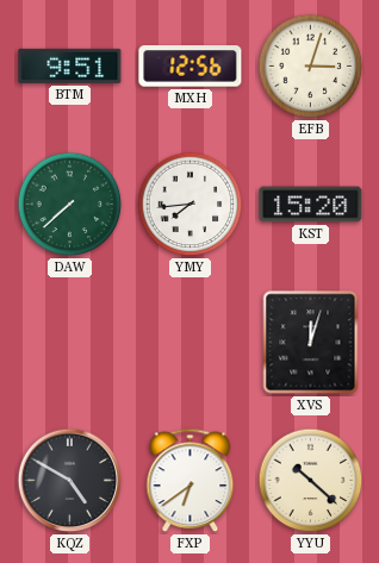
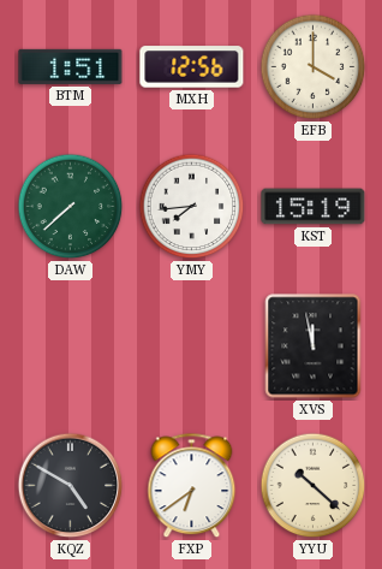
BTM: 9:51 -> 1:51 (71, 66)
EFB: 3:03 -> 4:00 (314, 67)
KST: 15:20 -> 15:19 (314, 207)
XVS: 12:03 -> 11:58 (314, 346)
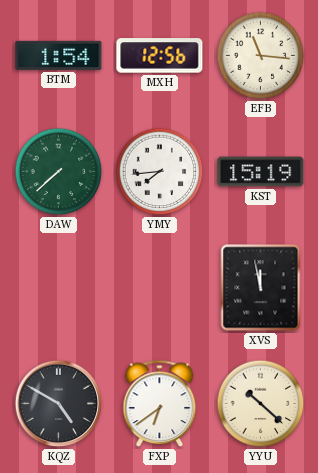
BTM: 1:51 -> 1:54 (59, 55)
EFB: 4:00 -> 11:16 (261, 56)
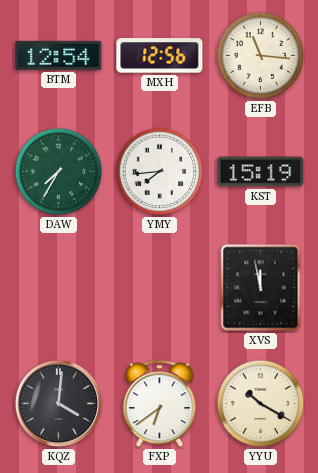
BTM: 1:54 -> 12:54 (59, 55)
DAW: 7:38 -> 7:35 (59, 172)
KQZ: 4:50 -> 4:01 (59, 404)
YYU: 10:22 -> 10:20 (261, 404)
